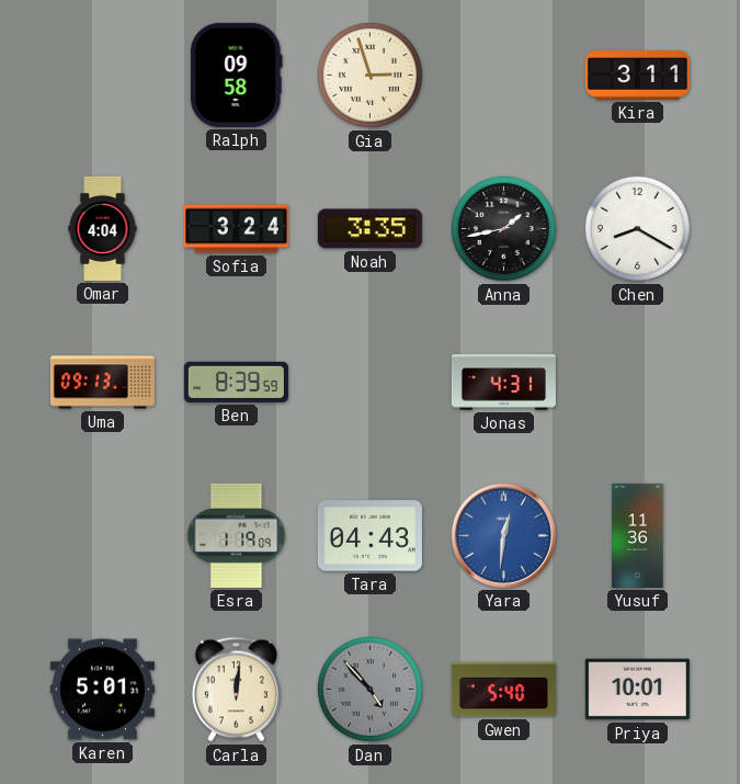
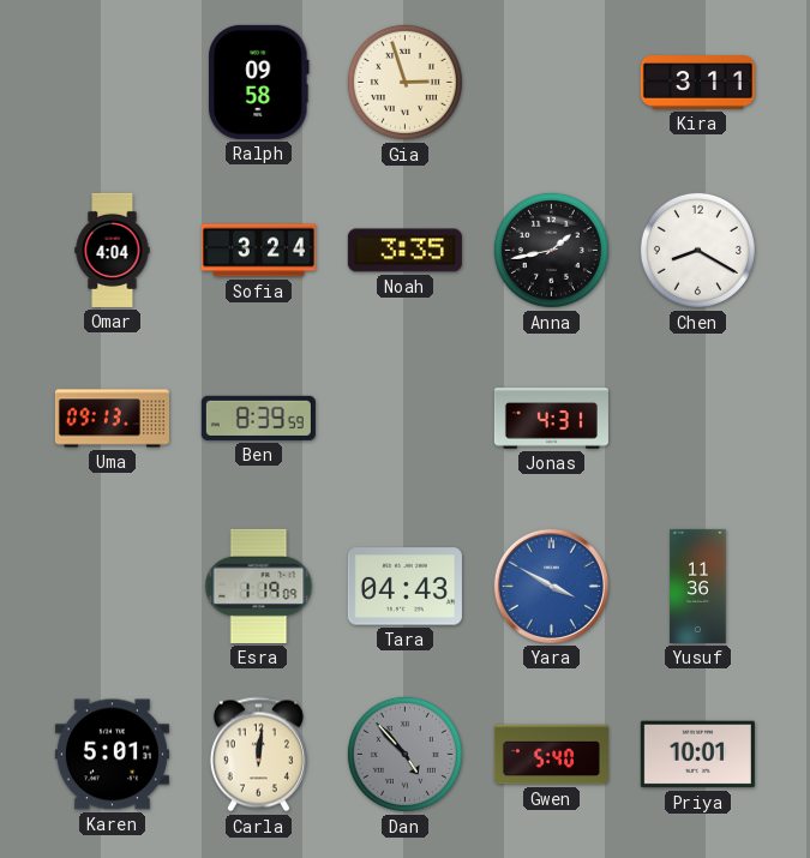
Yara: 12:31 -> 3:50 (551, 586)
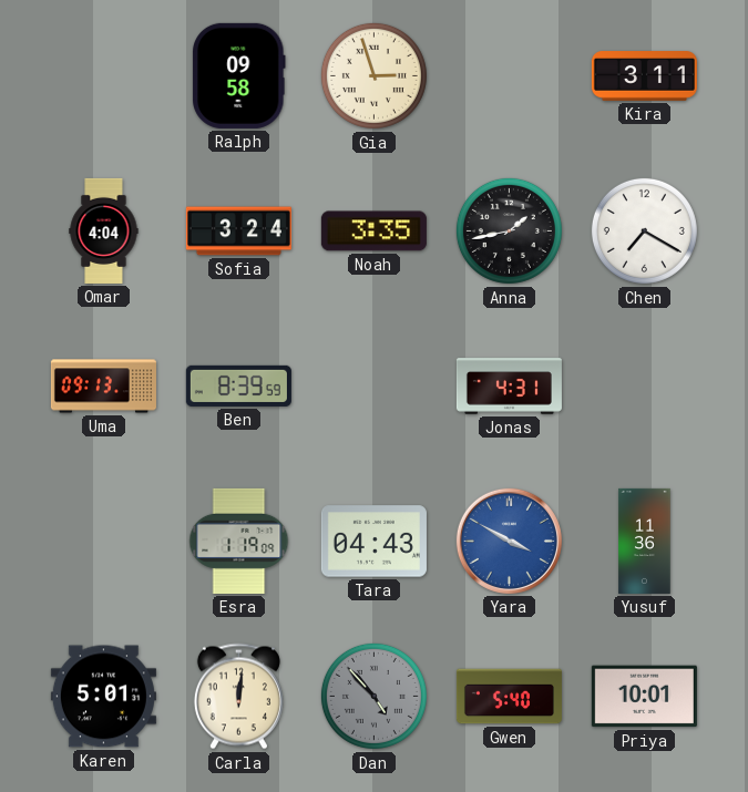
Chen: 8:20 -> 7:20 (644, 230)
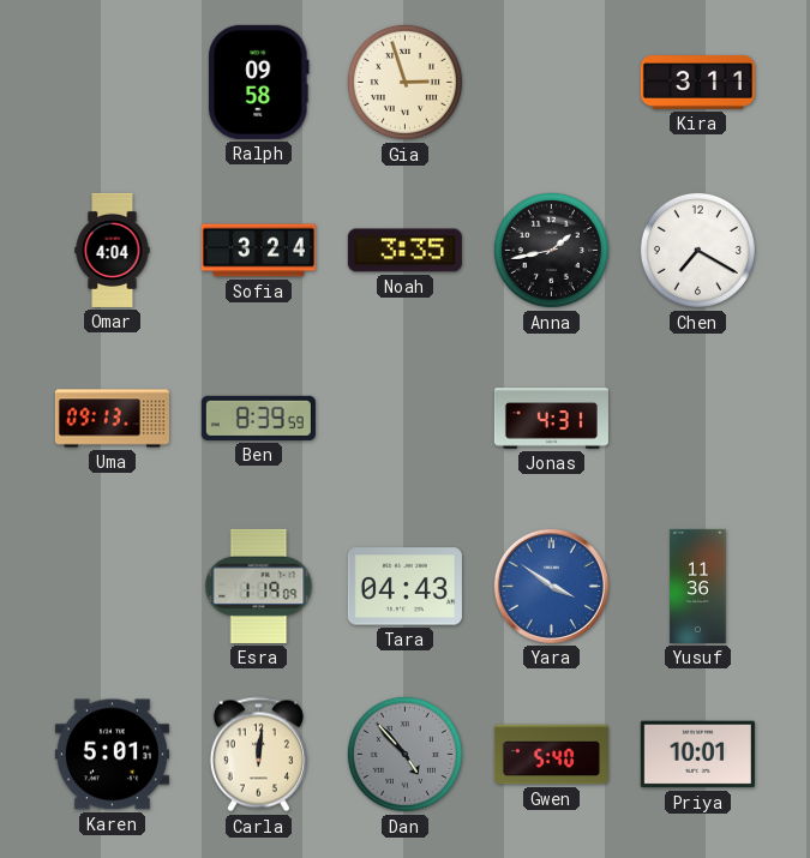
Yara: 3:50 -> 3:51 (551, 586)
